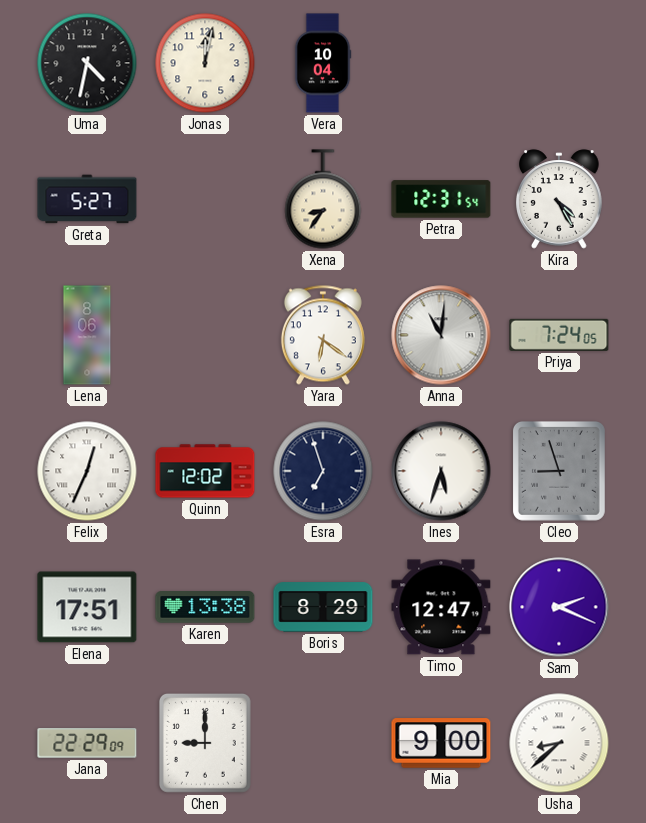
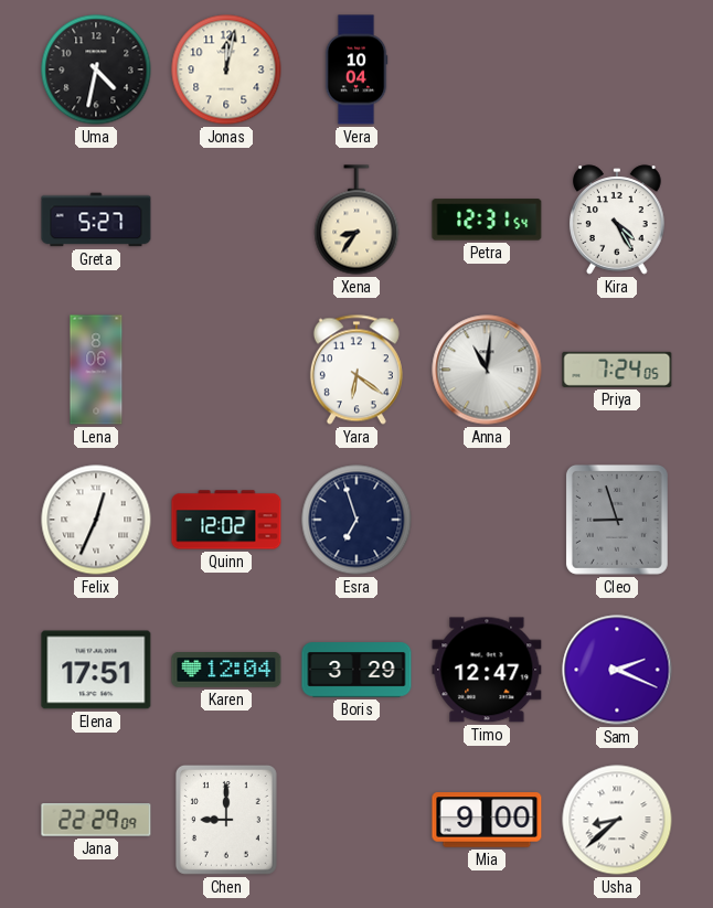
Ines: 5:33 -> none (441, 471)
Karen: 13:38 -> 12:04 (226, 670)
Boris: 8:29 -> 3:29 (356, 670)
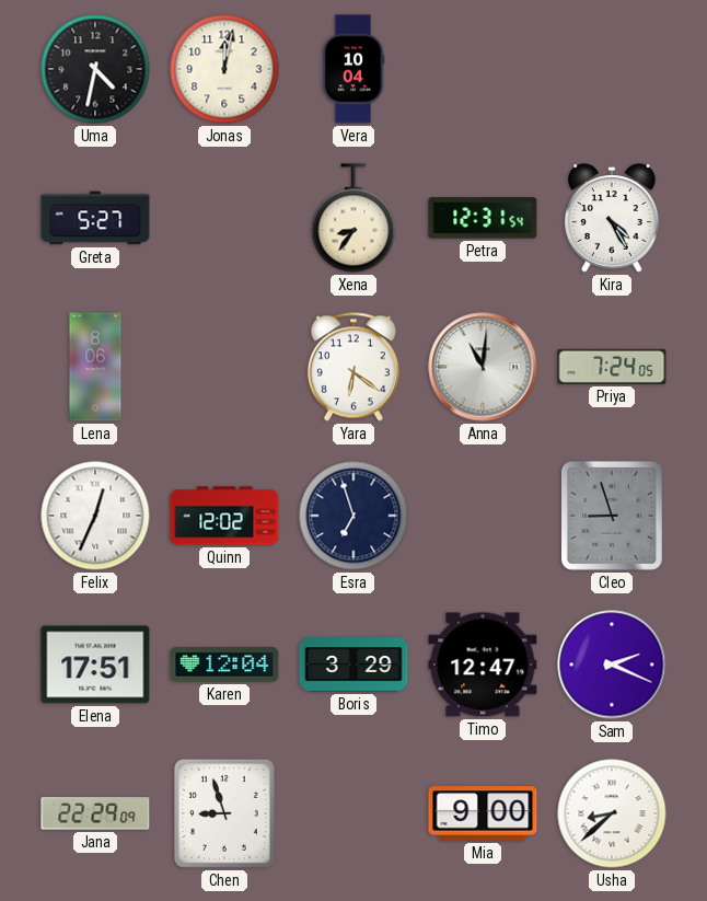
Chen: 9:00 -> 8:57 (224, 813)
